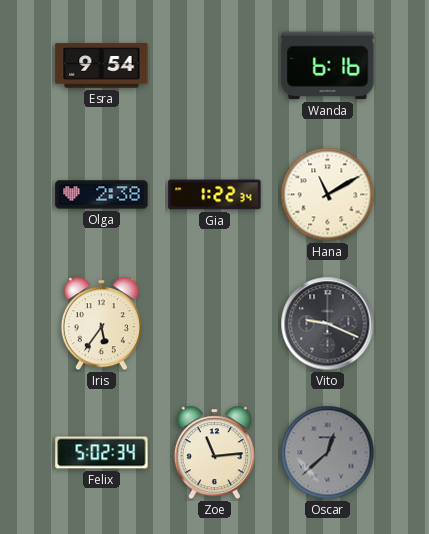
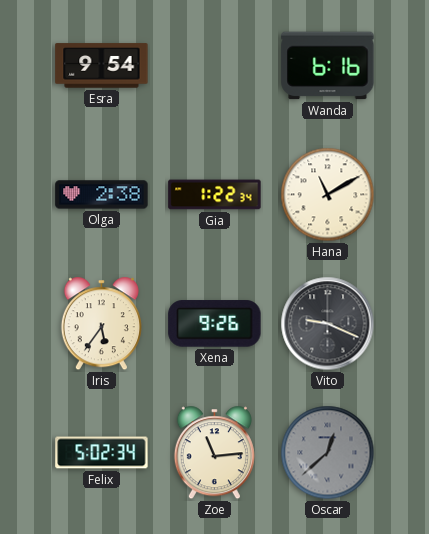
Xena: none -> 9:26 (215, 324)
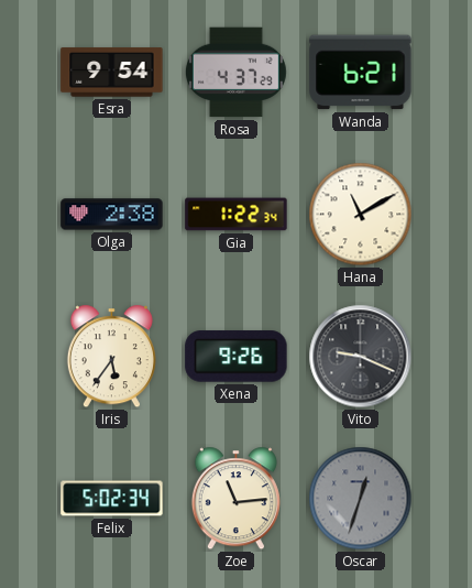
Rosa: none -> 4:37 (235, 73)
Wanda: 6:16 -> 6:21 (361, 73)
Oscar: 12:38 -> 12:33 (361, 499)
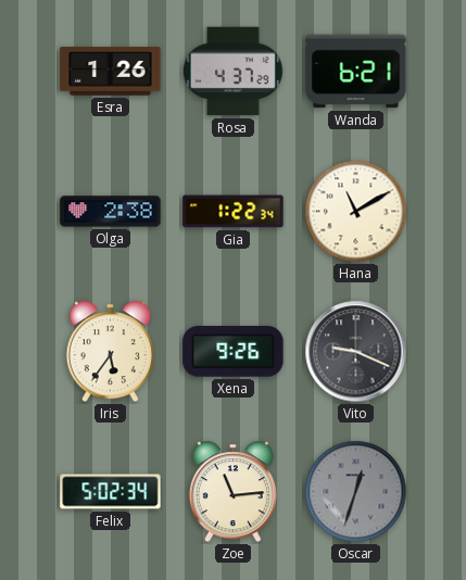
Esra: 9:54 -> 1:26 (111, 72)
